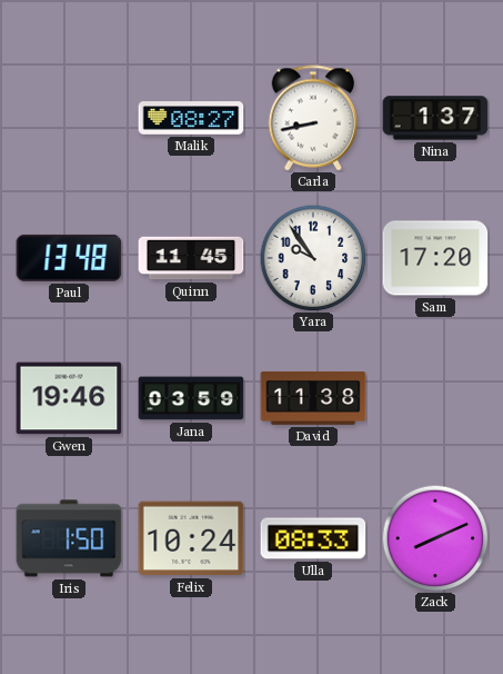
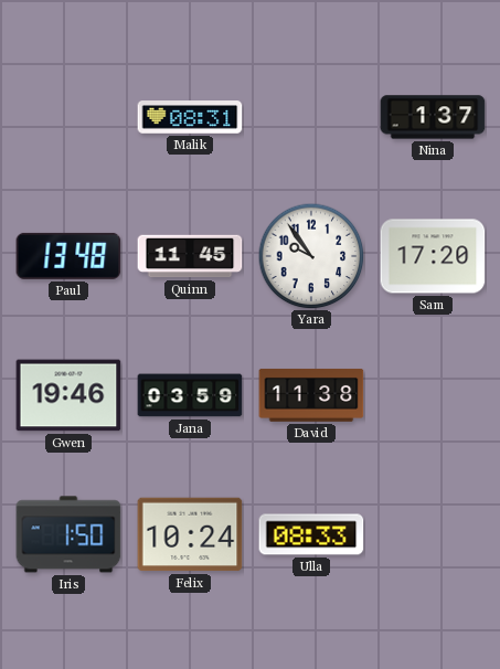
Malik: 08:27 -> 08:31 (190, 117)
Carla: 8:43 -> none (313, 118)
Zack: 8:11 -> none (435, 538)
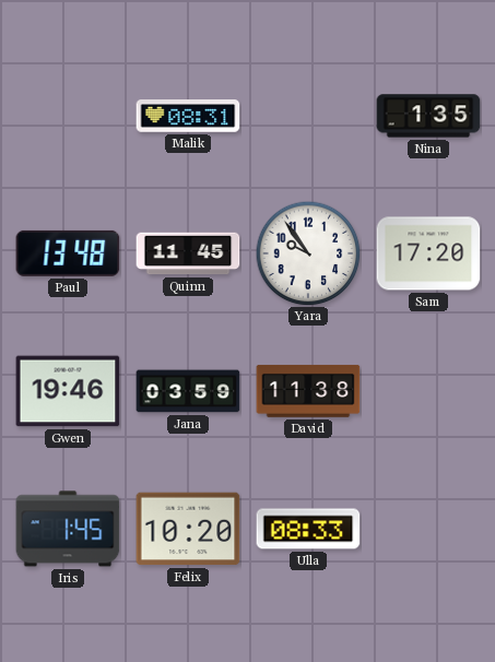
Nina: 1:37 -> 1:35 (428, 116)
Iris: 1:50 -> 1:45 (68, 529)
Felix: 10:24 -> 10:20 (188, 529)
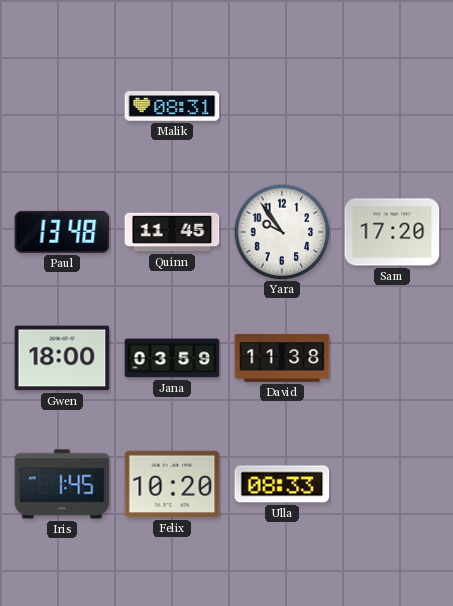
Nina: 1:35 -> none (428, 116)
Gwen: 19:46 -> 18:00 (62, 358)
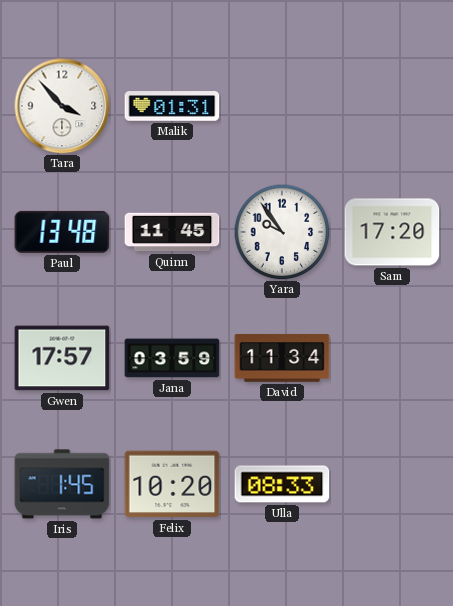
Tara: none -> 3:53 (62, 106)
Malik: 08:31 -> 01:31 (172, 106)
Gwen: 18:00 -> 17:57 (62, 358)
David: 11:38 -> 11:34 (282, 358)
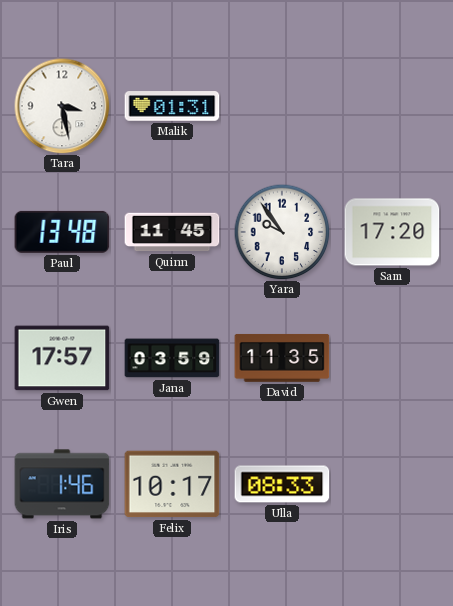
Tara: 3:53 -> 3:28 (62, 106)
David: 11:34 -> 11:35 (282, 358)
Iris: 1:45 -> 1:46 (62, 484)
Felix: 10:20 -> 10:17 (172, 484)
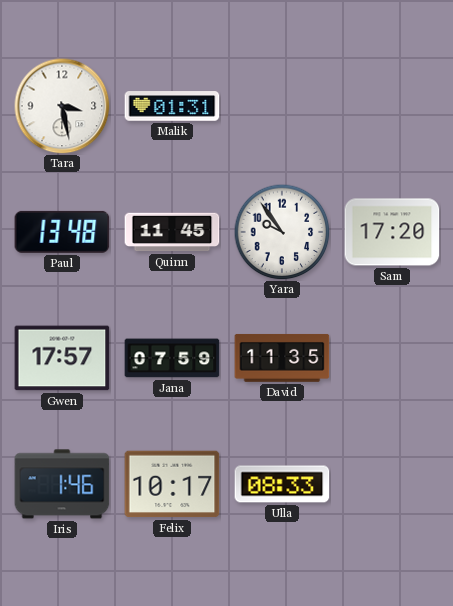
Jana: 03:59 -> 07:59 (172, 358)
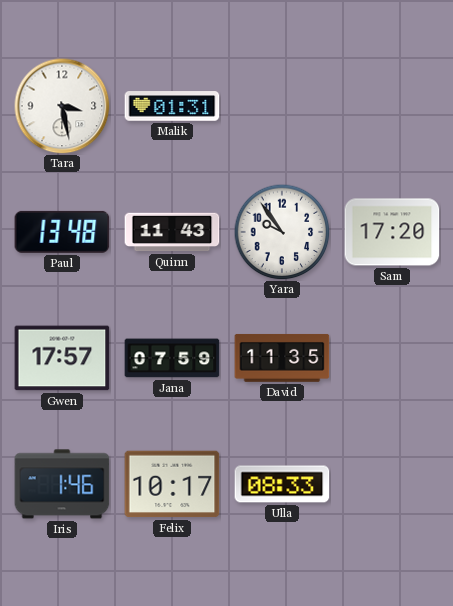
Quinn: 11:45 -> 11:43 (172, 232)
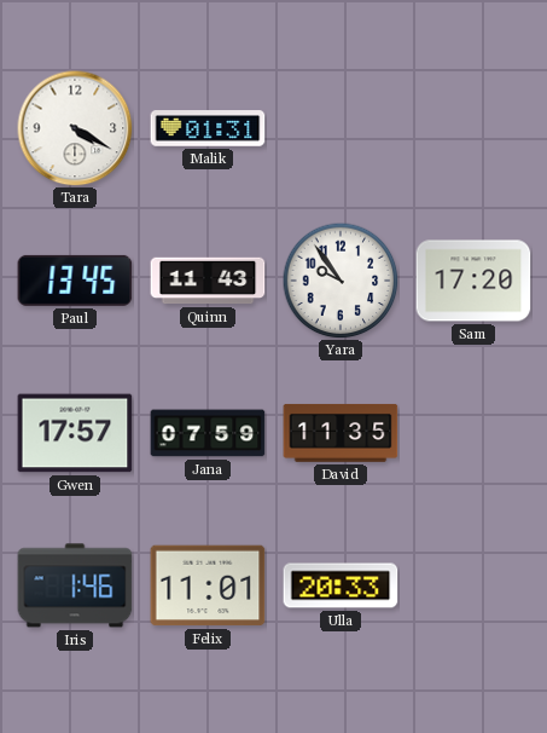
Tara: 3:28 -> 4:20 (75, 128)
Paul: 13:48 -> 13:45 (75, 281)
Felix: 10:17 -> 11:01 (208, 585)
Ulla: 08:33 -> 20:33 (341, 585)
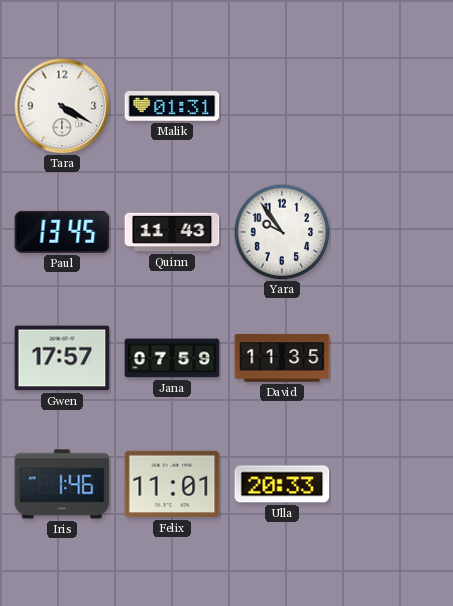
Sam: 17:20 -> none (473, 281)
